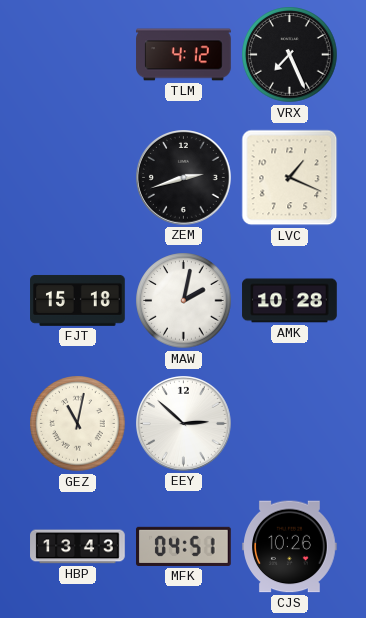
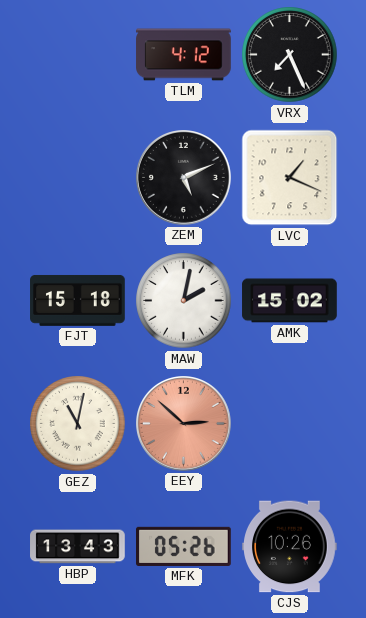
ZEM: 2:42 -> 5:11 (184, 178)
AMK: 10:28 -> 15:02 (290, 301)
EEY dial: white -> salmon (184, 424)
MFK: 04:51 -> 05:26 (184, 546)
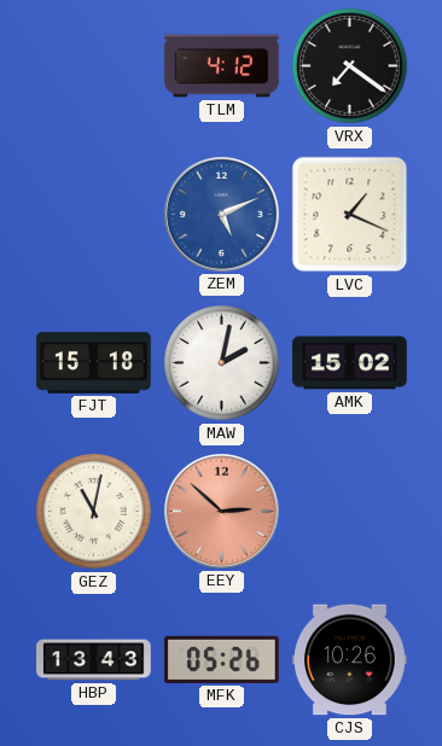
VRX: 7:26 -> 7:21 (350, 66)
ZEM dial: black -> blue (222, 215)
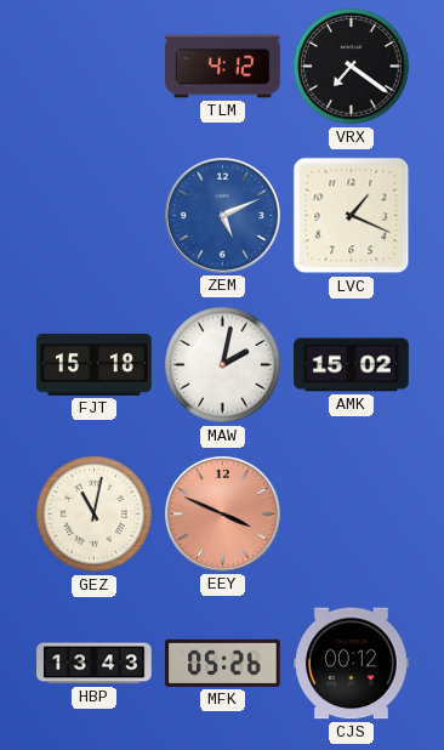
EEY: 2:52 -> 3:49 (223, 515)
CJS: 10:26 -> 00:12 (352, 664)
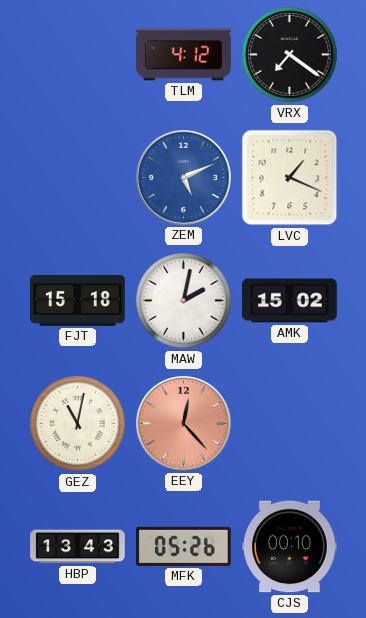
EEY: 3:49 -> 12:23 (184, 424)
CJS: 00:12 -> 00:10 (290, 547)
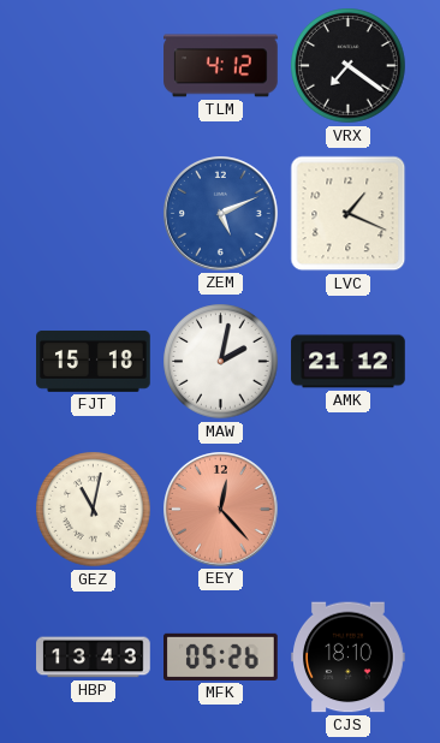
AMK: 15:02 -> 21:12 (349, 362)
CJS: 00:10 -> 18:10 (349, 658)
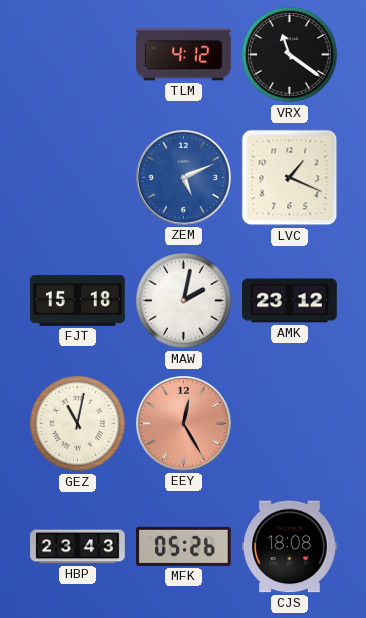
VRX: 7:21 -> 11:21 (290, 55)
AMK: 21:12 -> 23:12 (290, 301)
EEY: 12:23 -> 12:25 (184, 424)
HBP: 13:43 -> 23:43 (78, 547)
CJS: 18:10 -> 18:08 (290, 547)
